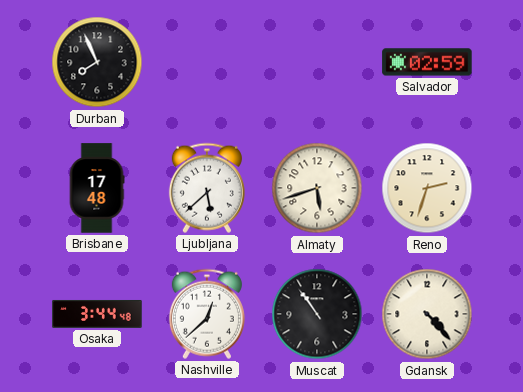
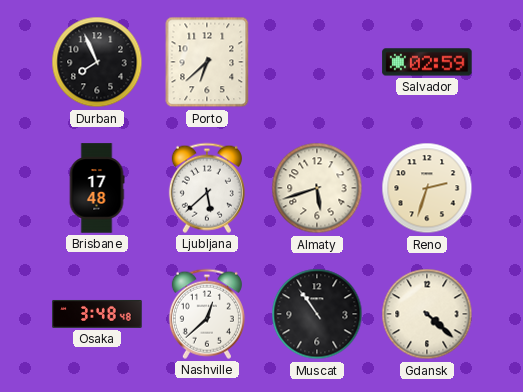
Porto: none -> 6:38 (207, 62)
Osaka: 3:44 -> 3:48 (97, 314)
Gdansk: 4:23 -> 4:22 (427, 314)
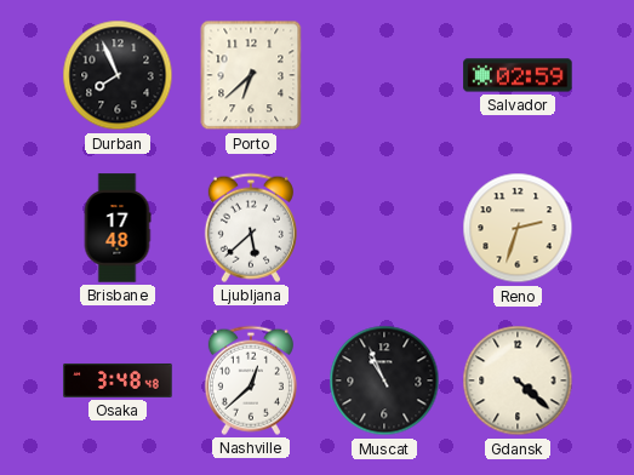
Almaty: 5:42 -> none (317, 188)
Muscat: 10:54 -> 10:56 (384, 380)
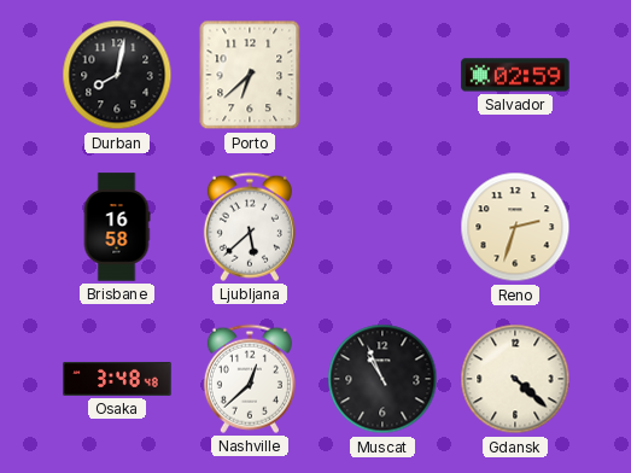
Durban: 7:56 -> 8:02 (117, 75)
Brisbane: 17:48 -> 16:58 (117, 227)
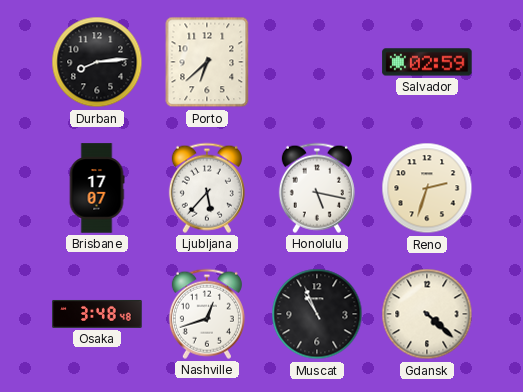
Durban: 8:02 -> 8:14 (97, 62)
Brisbane: 16:58 -> 17:07 (97, 188)
Ljubljana: 5:38 -> 5:37 (207, 188)
Honolulu: none -> 5:17 (317, 188)
Nashville: 12:38 -> 12:42 (207, 314)
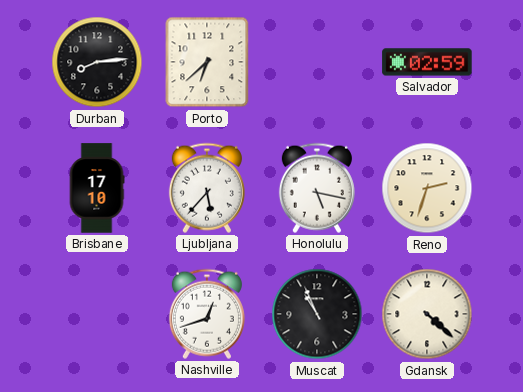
Brisbane: 17:07 -> 17:10 (97, 188)
Osaka: 3:48 -> none (97, 314)
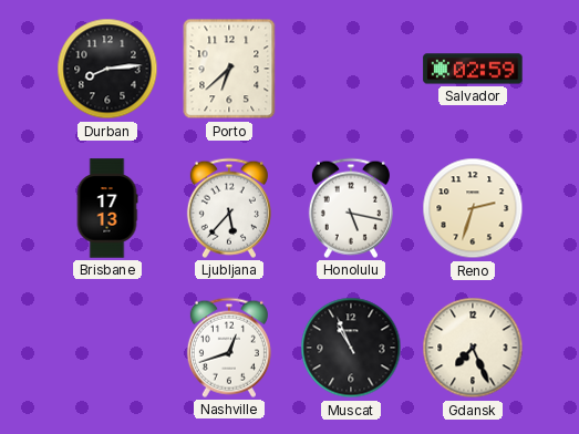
Brisbane: 17:10 -> 17:13 (107, 208)
Gdansk: 4:22 -> 7:26 (473, 348)
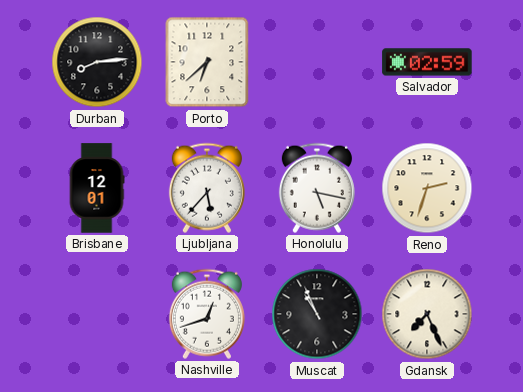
Brisbane: 17:13 -> 12:01 (97, 188)
